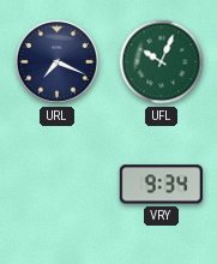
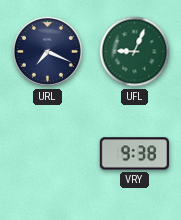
UFL: 10:04 -> 9:04 (135, 52)
VRY: 9:34 -> 9:38 (134, 154)
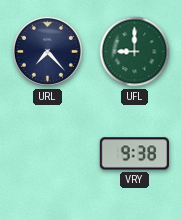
URL: 7:19 -> 7:23 (47, 51)
UFL: 9:04 -> 9:00 (135, 52)
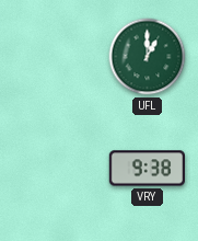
URL: 7:23 -> none (47, 51)
UFL: 9:00 -> 1:00 (148, 57)
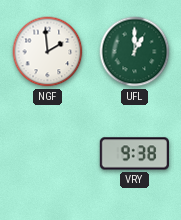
NGF: none -> 1:59 (48, 52)
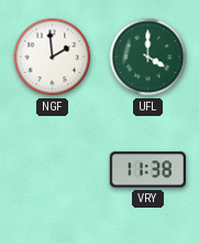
UFL: 1:00 -> 4:00 (148, 57)
VRY: 9:38 -> 11:38 (147, 170)
